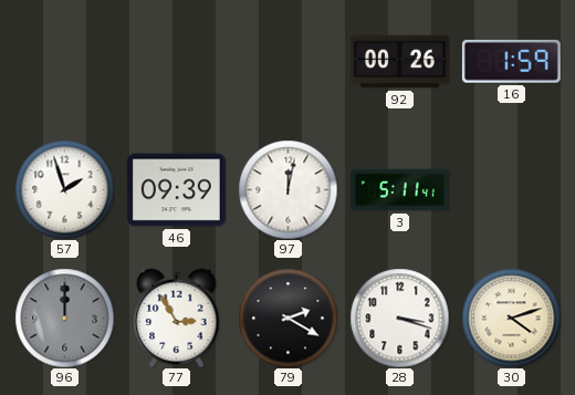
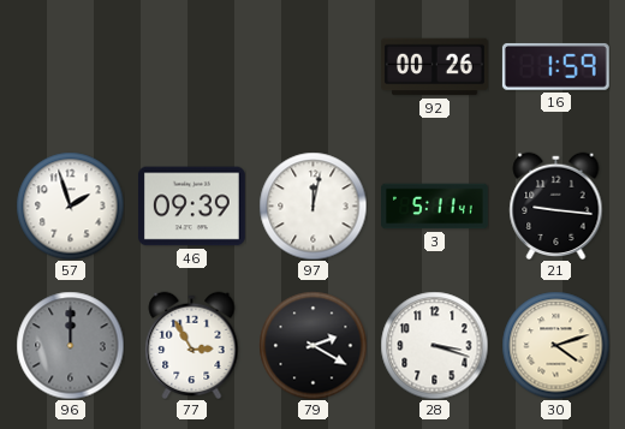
21: none -> 9:16 (556, 205)
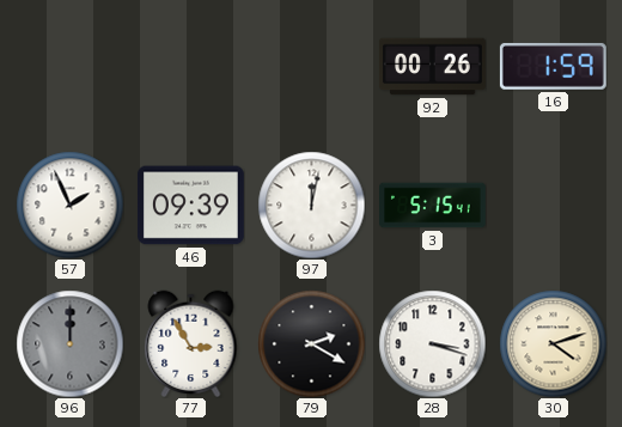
57: 1:57 -> 1:56 (69, 205)
3: 5:11 -> 5:15 (433, 206)
21: 9:16 -> none (556, 205)
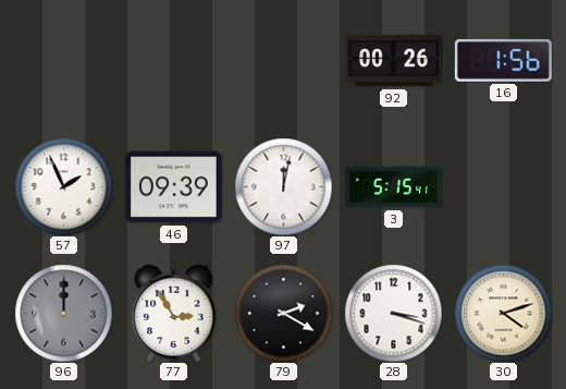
16: 1:59 -> 1:56 (503, 60)
